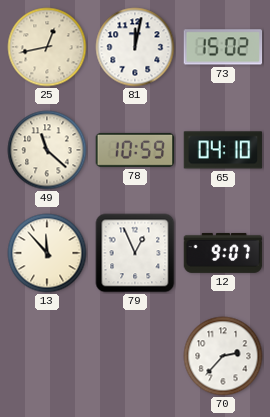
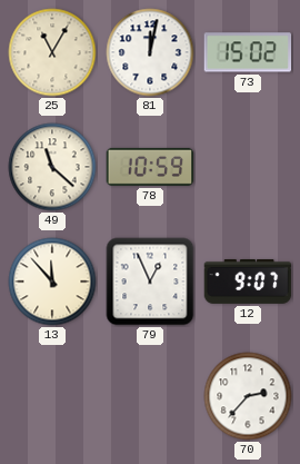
25: 12:43 -> 11:05 (52, 52)
65: 04:10 -> none (223, 150)
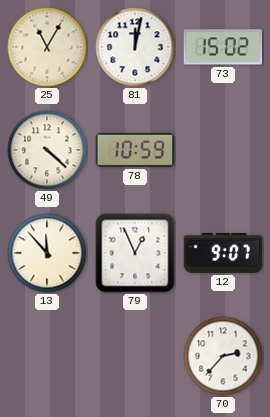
49: 11:22 -> 4:22 (47, 150)
